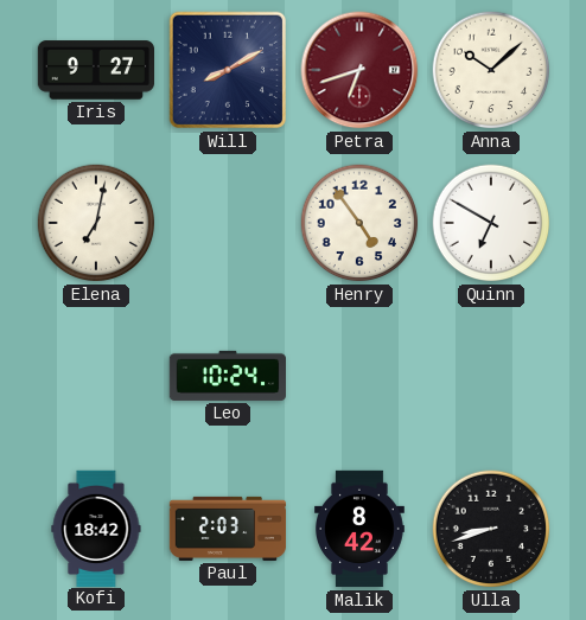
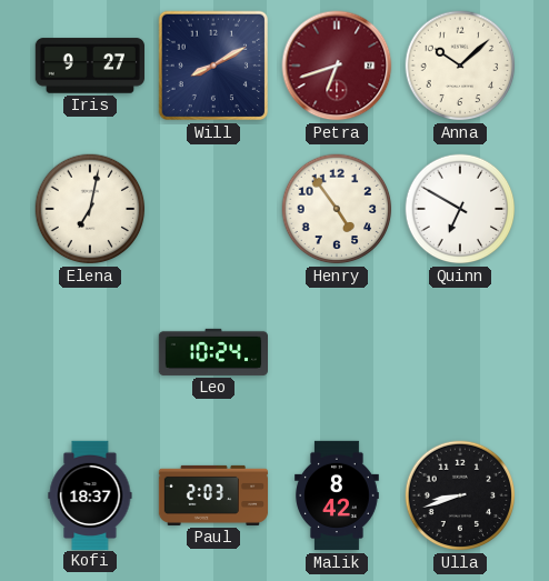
Kofi: 18:42 -> 18:37 (90, 494)
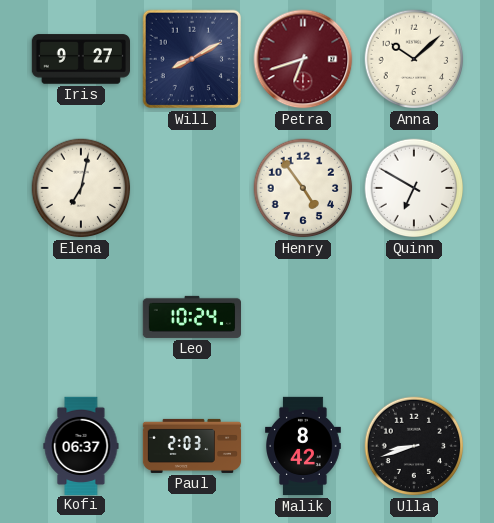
Kofi: 18:37 -> 06:37 (81, 445)
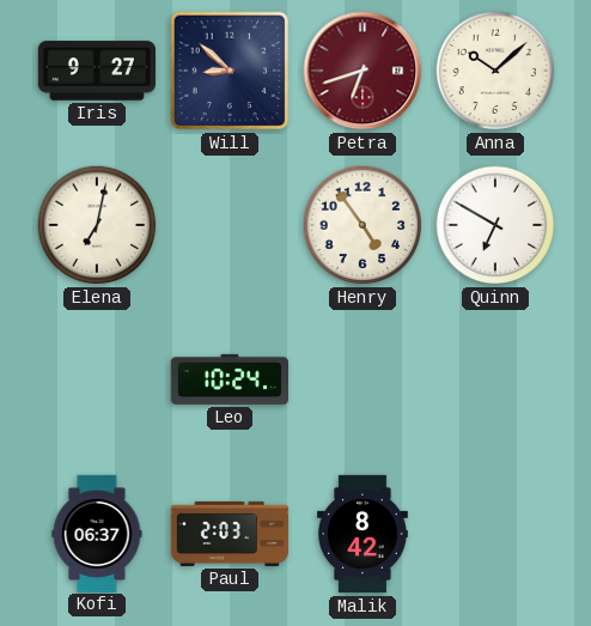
Will: 8:10 -> 8:52 (230, 71)
Ulla: 8:42 -> none (414, 446)
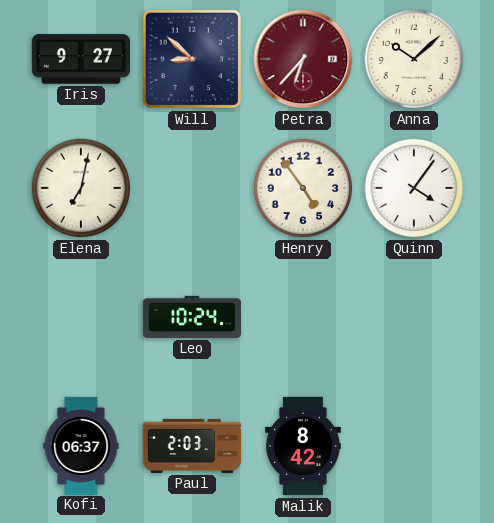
Petra: 6:42 -> 6:37 (303, 59)
Quinn: 6:50 -> 4:06 (414, 188)
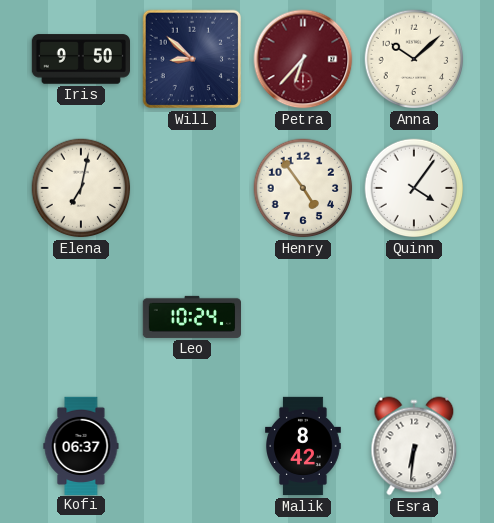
Iris: 9:27 -> 9:50 (80, 59)
Paul: 2:03 -> none (192, 446)
Esra: none -> 6:31 (414, 446)
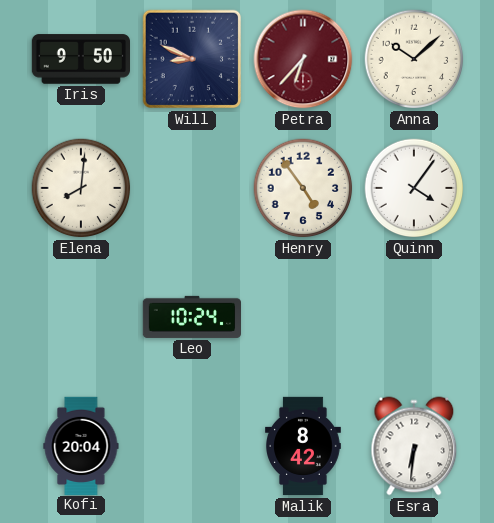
Will: 8:52 -> 8:49 (192, 59)
Elena: 7:02 -> 8:01 (81, 188)
Kofi: 06:37 -> 20:04 (81, 445)
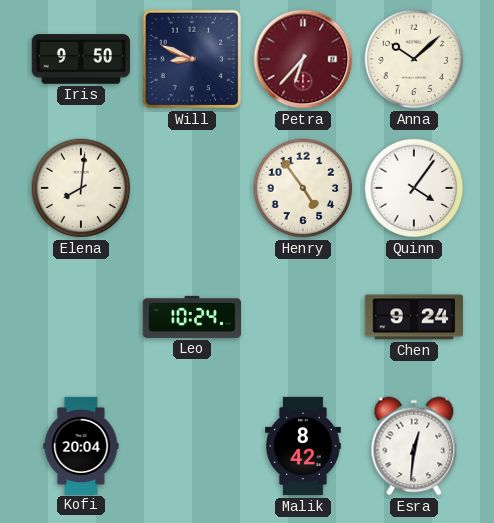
Chen: none -> 9:24 (414, 317)
Esra: 6:31 -> 12:31 (414, 446)
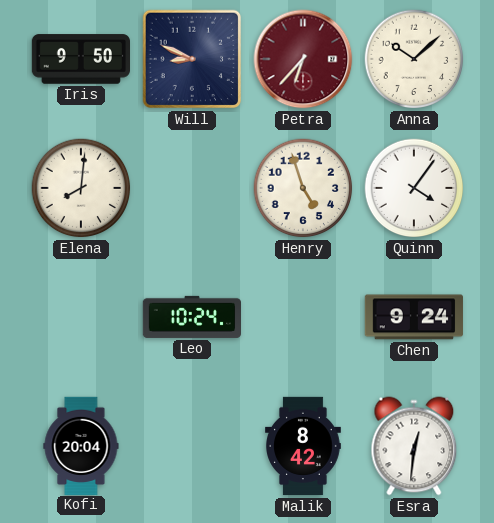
Henry: 4:54 -> 4:57 (303, 188)
